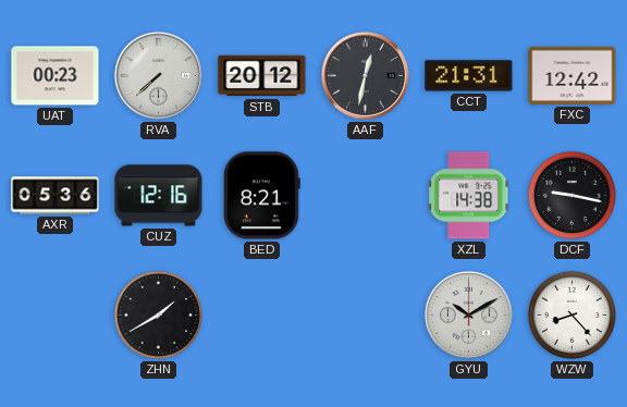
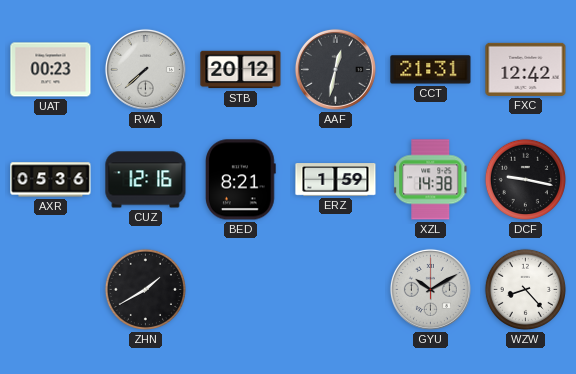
ERZ: none -> 1:59 (336, 180)
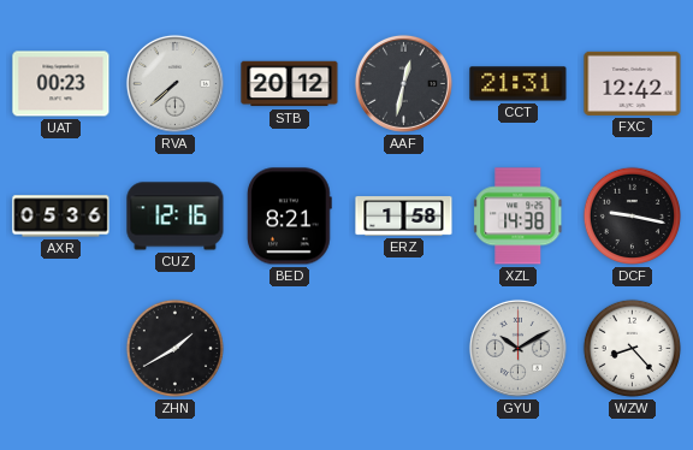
ERZ: 1:59 -> 1:58 (404, 217)
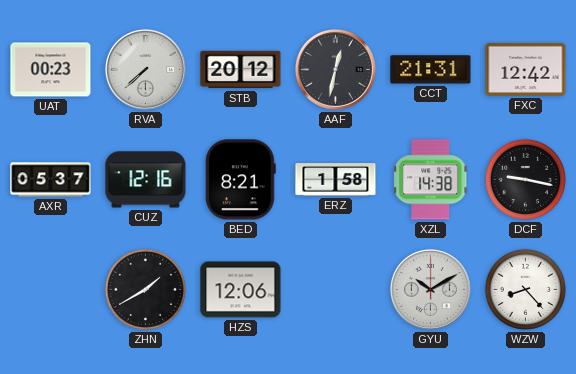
AXR: 05:36 -> 05:37 (51, 180)
HZS: none -> 12:06 (241, 290)
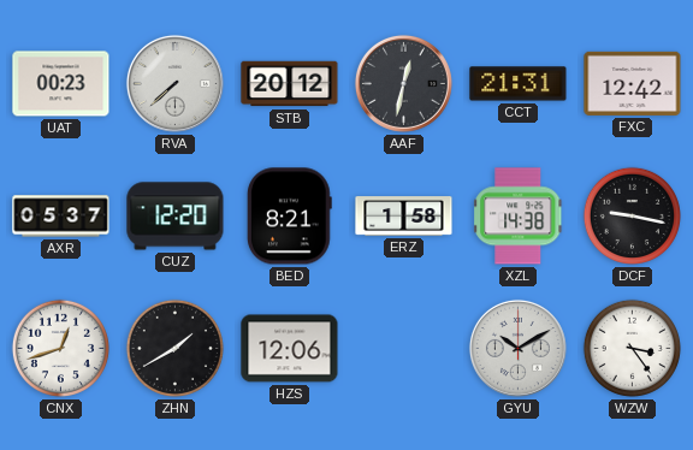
CUZ: 12:16 -> 12:20 (176, 217)
CNX: none -> 12:42 (60, 348)
WZW: 8:23 -> 3:24 (632, 348)
